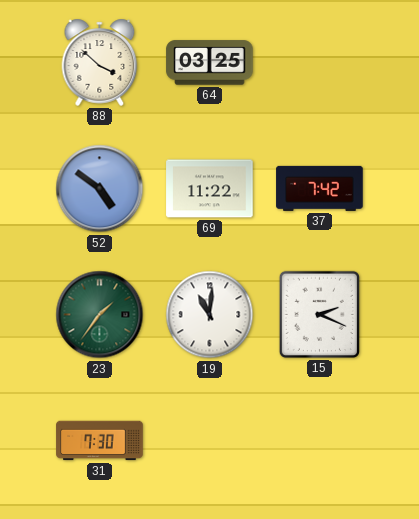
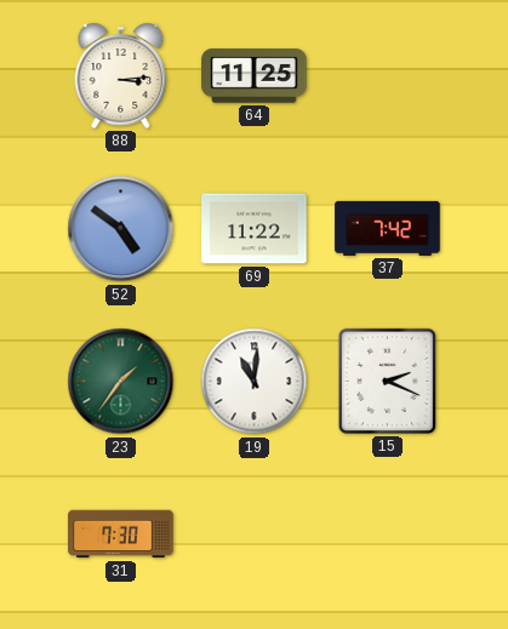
88: 3:52 -> 3:14 (121, 75)
64: 03:25 -> 11:25 (255, 76)
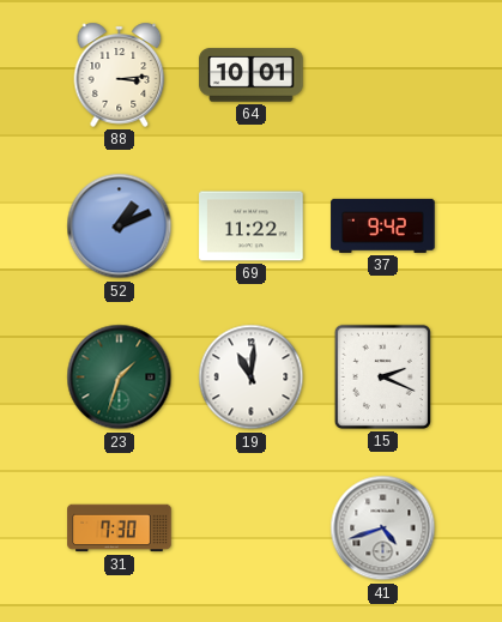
64: 11:25 -> 10:01 (252, 76)
52: 4:51 -> 1:11 (120, 227)
37: 7:42 -> 9:42 (383, 225)
23: 1:36 -> 1:33 (120, 378)
41: none -> 4:42 (383, 529)
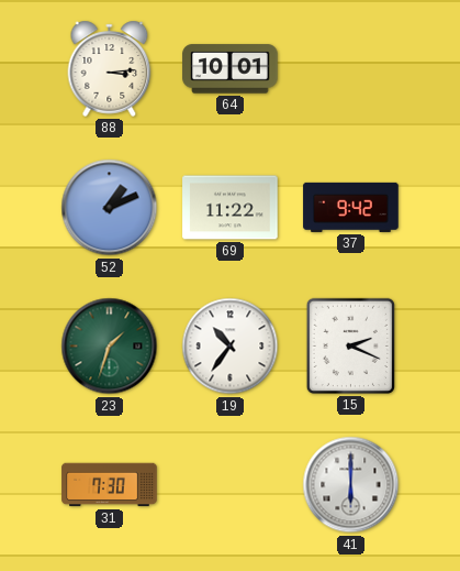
19: 11:01 -> 10:36 (231, 347)
41: 4:42 -> 6:00 (351, 485)
